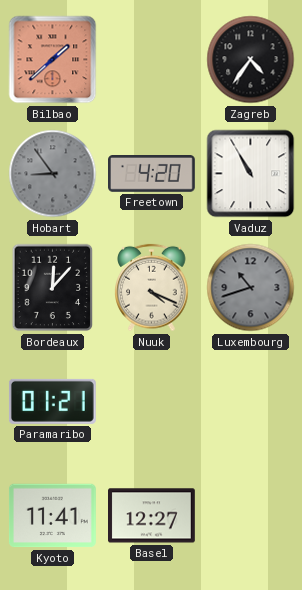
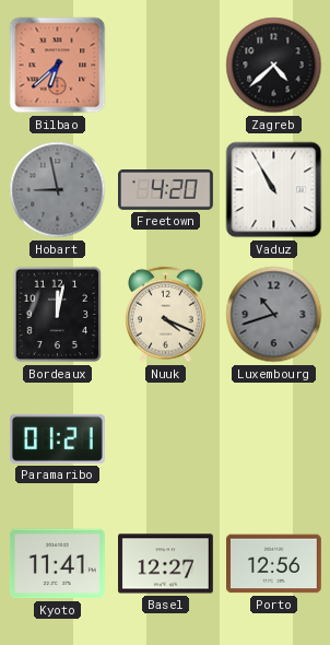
Bilbao: 1:38 -> 6:38 (58, 66)
Zagreb: 4:36 -> 4:38 (274, 66)
Hobart: 8:54 -> 8:58 (58, 190)
Bordeaux: 12:07 -> 12:02 (58, 315)
Porto: none -> 12:56 (274, 564)
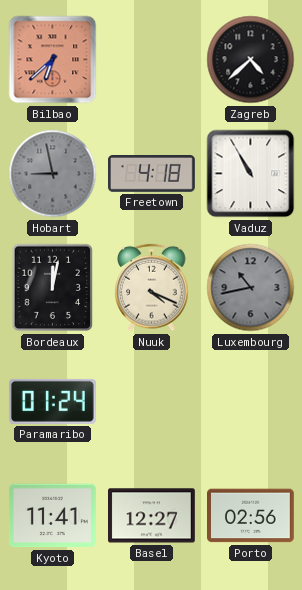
Freetown: 4:20 -> 4:18 (152, 174)
Luxembourg: 10:42 -> 10:43 (251, 288)
Paramaribo: 01:21 -> 01:24 (52, 401)
Porto: 12:56 -> 02:56 (251, 516)
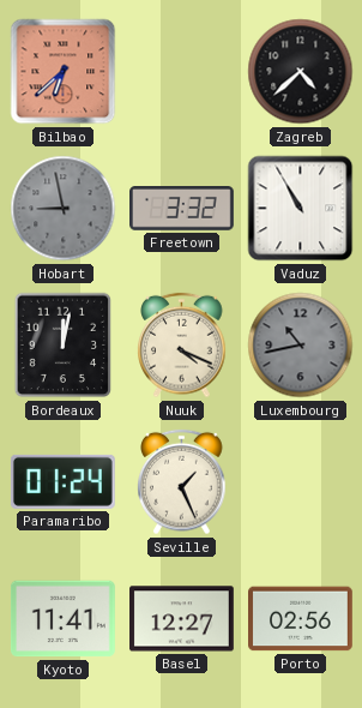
Freetown: 4:18 -> 3:32 (182, 209)
Seville: none -> 1:26 (182, 482)
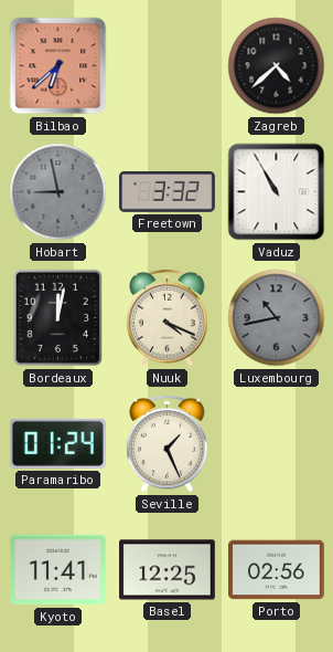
Basel: 12:27 -> 12:25 (168, 570)
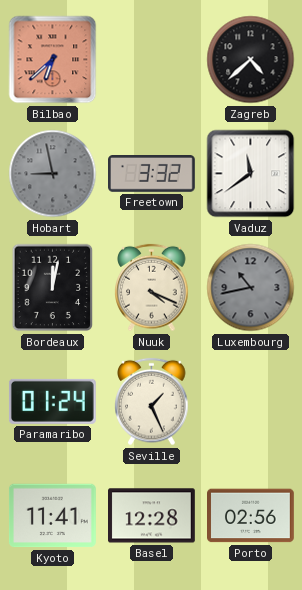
Vaduz: 10:55 -> 11:39 (251, 174)
Basel: 12:25 -> 12:28 (152, 516)
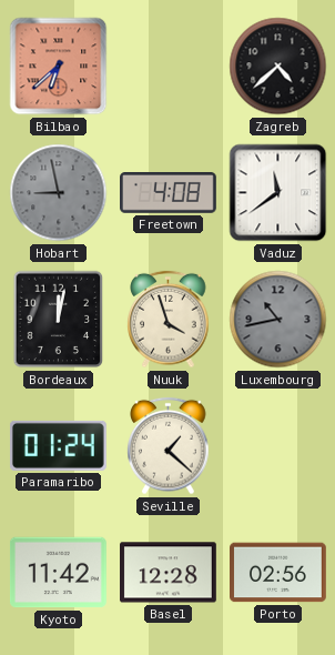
Freetown: 3:32 -> 4:08 (169, 193)
Nuuk: 4:19 -> 3:57 (169, 320)
Seville: 1:26 -> 1:22 (169, 446)
Kyoto: 11:41 -> 11:42 (58, 573)
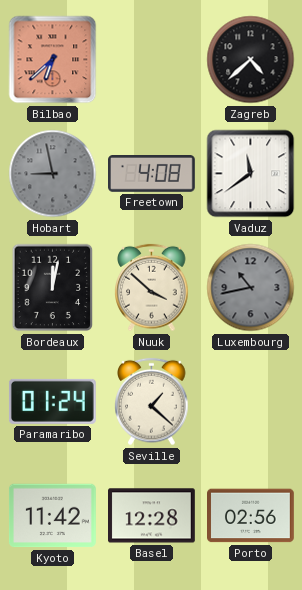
Nuuk: 3:57 -> 3:52 (152, 288)
